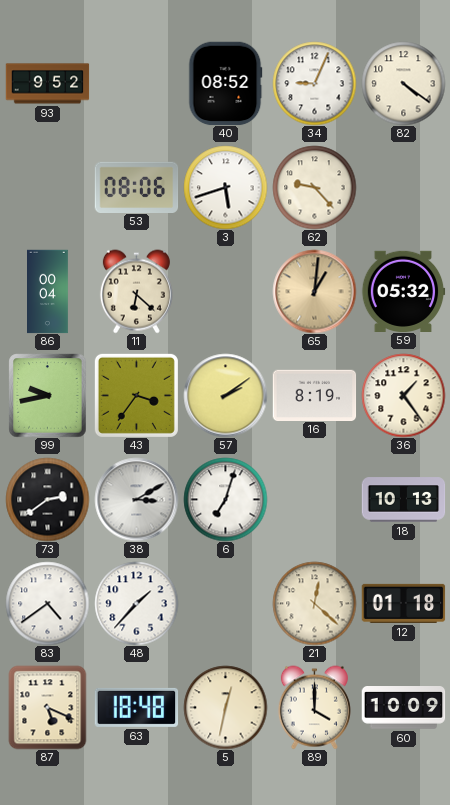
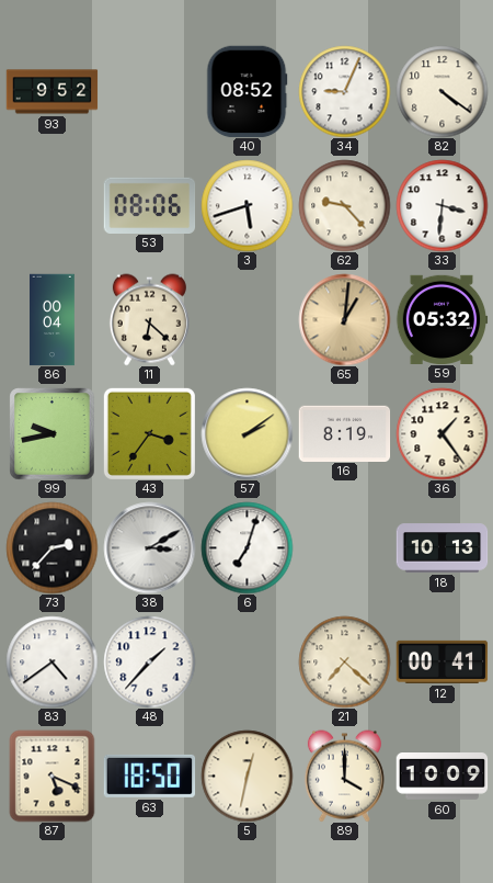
33: none -> 3:31 (442, 205)
73: 2:39 -> 2:37 (51, 547)
21: 12:22 -> 7:22 (344, 661)
12: 01:18 -> 00:41 (442, 661)
63: 18:48 -> 18:50 (149, 776)
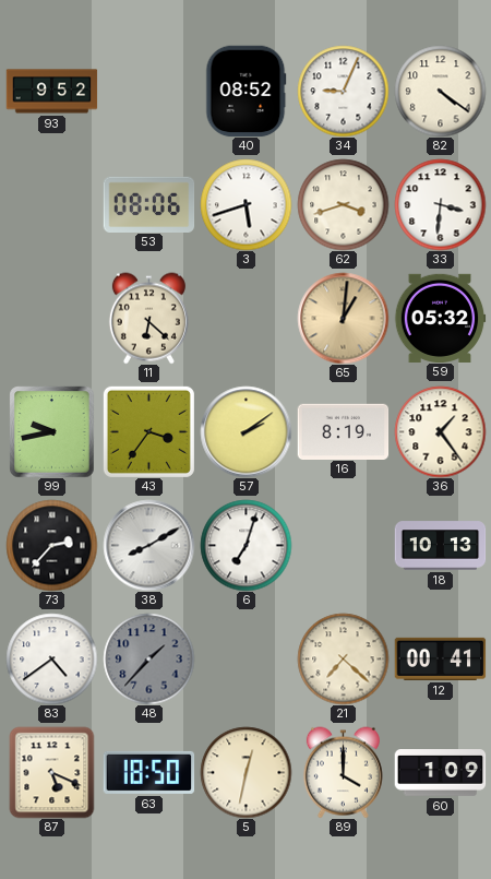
62: 9:23 -> 3:42 (343, 204)
86: 00:04 -> none (53, 319)
38: 3:10 -> 8:10 (148, 545)
48 dial: white -> grey (148, 658)
60: 10:09 -> 1:09 (440, 773)
